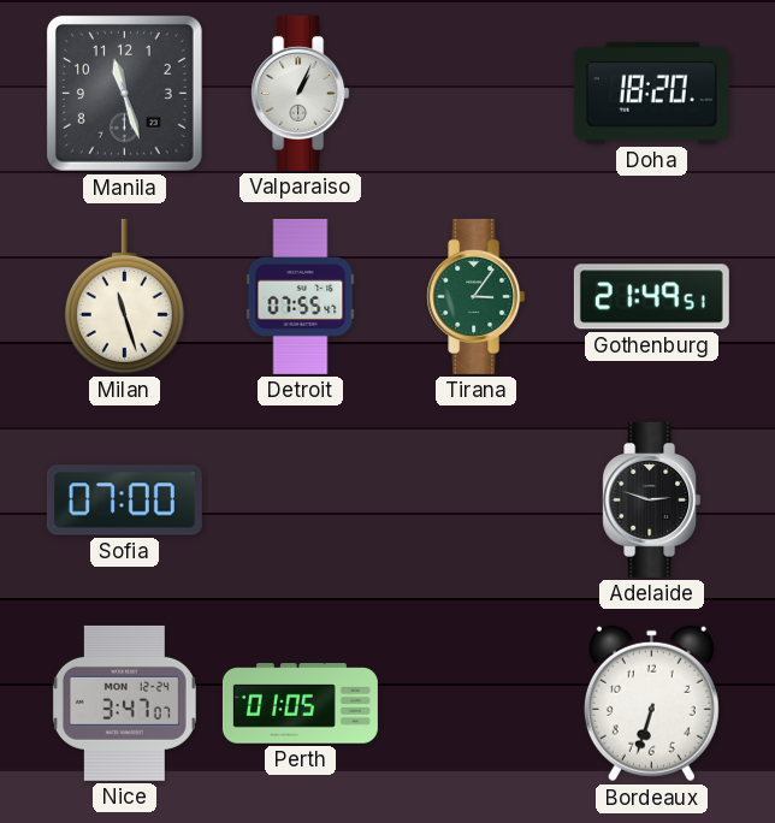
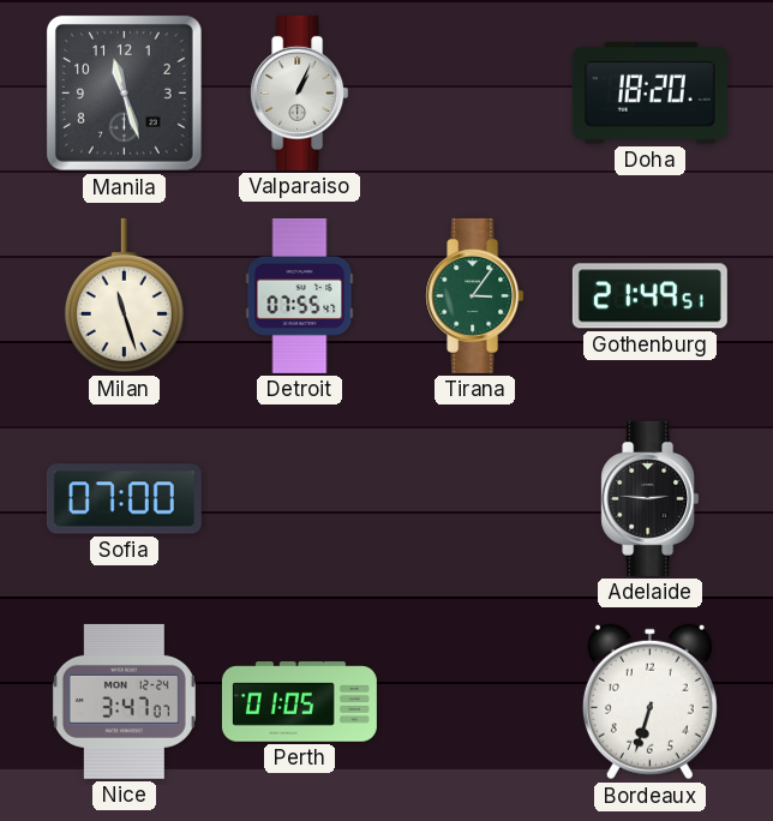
Adelaide: 2:48 -> 2:46 (651, 498)
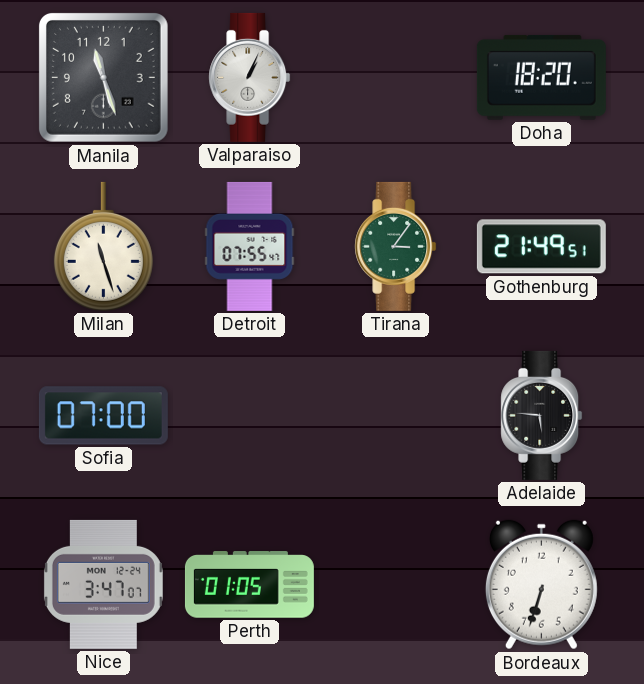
Adelaide: 2:46 -> 5:46 (542, 415)
